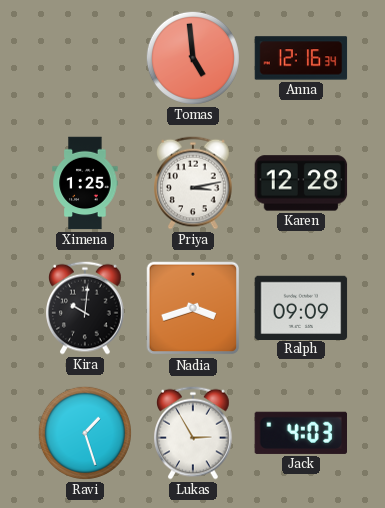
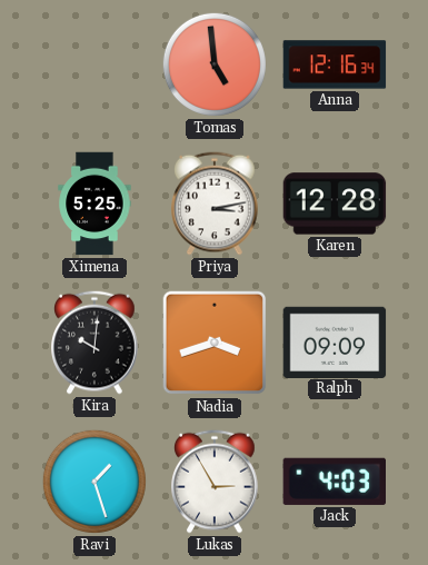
Ximena: 1:25 -> 5:25 (94, 204)
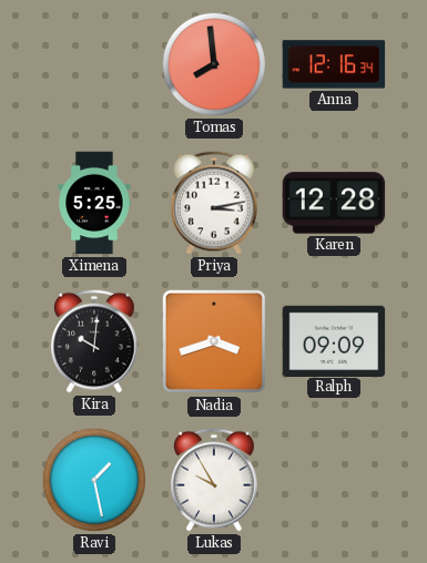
Tomas: 4:59 -> 7:59 (214, 64)
Ravi: 1:27 -> 1:28 (94, 480)
Lukas: 2:55 -> 9:55 (215, 480)
Jack: 4:03 -> none (334, 482)
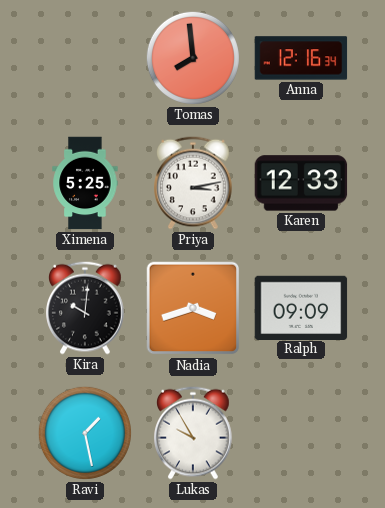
Karen: 12:28 -> 12:33 (301, 183)
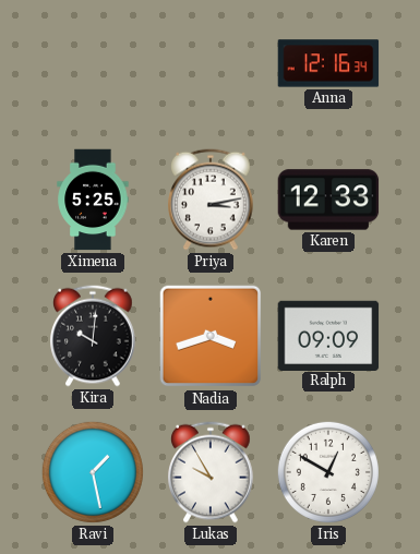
Tomas: 7:59 -> none (193, 58)
Iris: none -> 12:50 (328, 472)
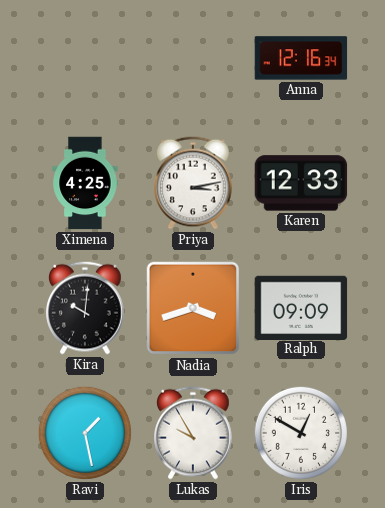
Ximena: 5:25 -> 4:25 (85, 183)
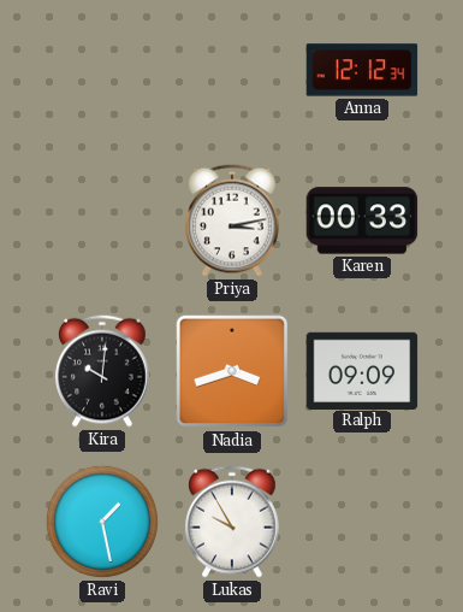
Anna: 12:16 -> 12:12 (362, 70)
Ximena: 4:25 -> none (85, 183)
Karen: 12:33 -> 00:33 (362, 220)
Iris: 12:50 -> none (301, 433)
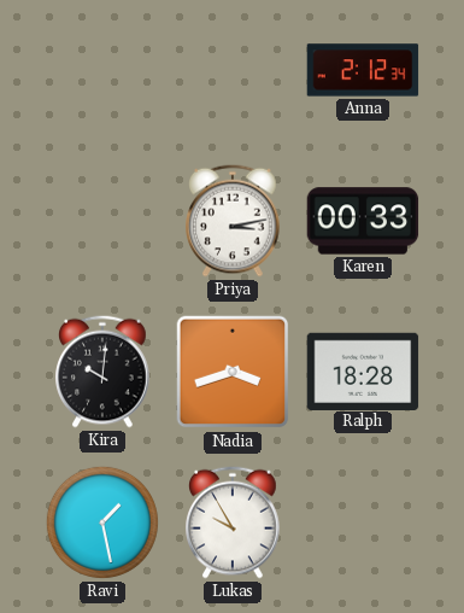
Anna: 12:12 -> 2:12 (363, 70)
Ralph: 09:09 -> 18:28 (363, 370)
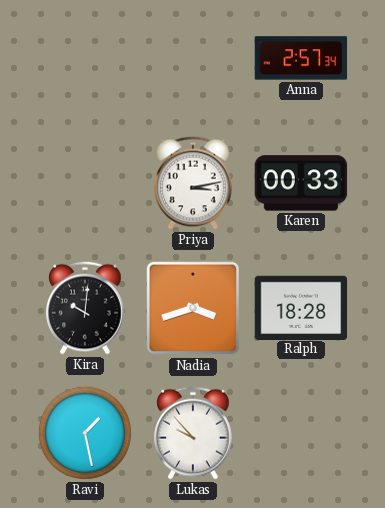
Anna: 2:12 -> 2:57 (301, 58)
Lukas: 9:55 -> 9:53 (194, 433)
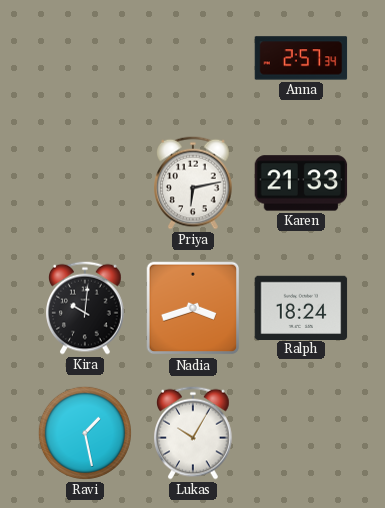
Priya: 3:13 -> 6:13 (194, 183)
Karen: 00:33 -> 21:33 (301, 183)
Ralph: 18:28 -> 18:24 (301, 307)
Lukas: 9:53 -> 10:05 (194, 433)
